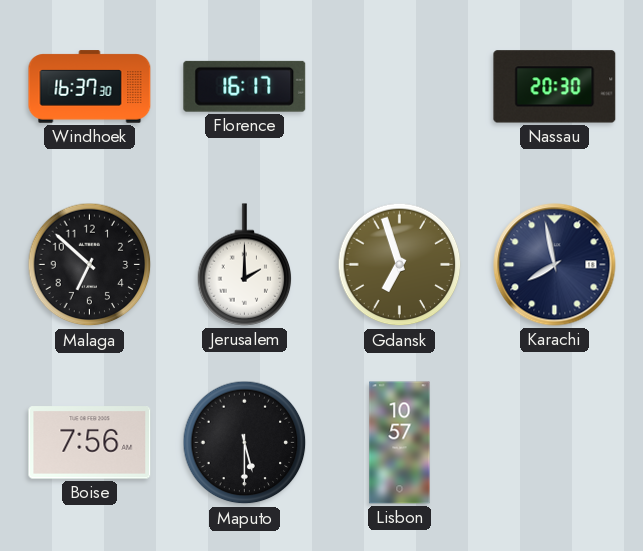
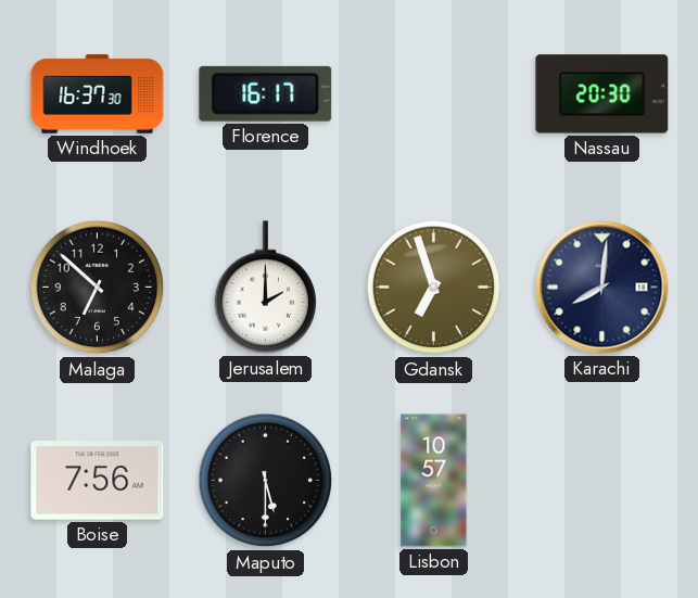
Karachi: 7:58 -> 8:01 (602, 288)
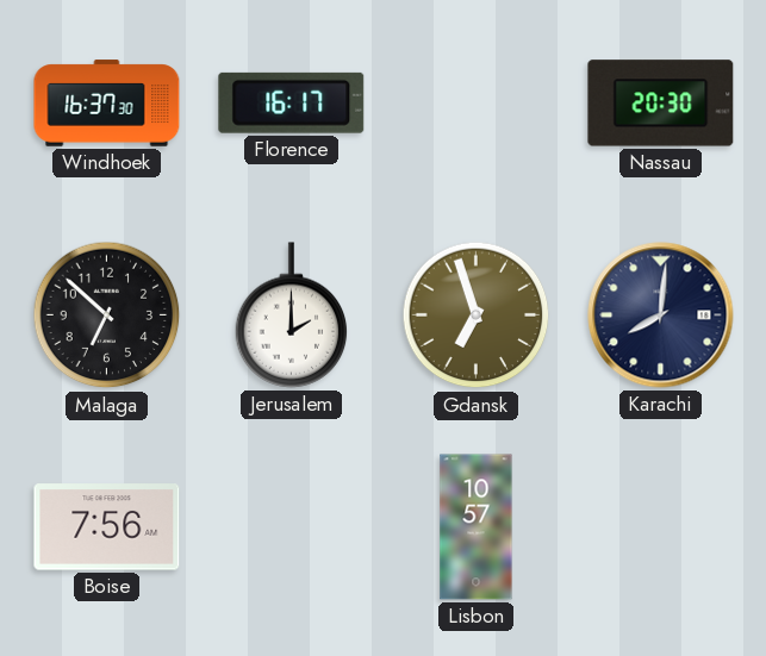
Maputo: 5:30 -> none (266, 481)
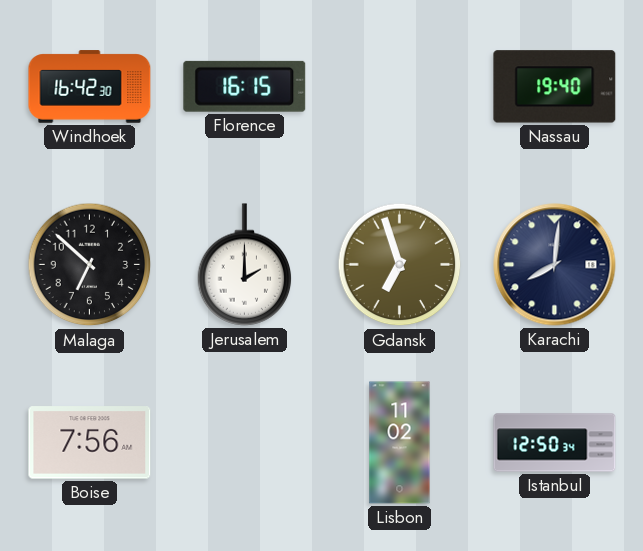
Windhoek: 16:37 -> 16:42 (90, 87)
Florence: 16:17 -> 16:15 (245, 86)
Nassau: 20:30 -> 19:40 (555, 87)
Lisbon: 10:57 -> 11:02 (400, 443)
Istanbul: none -> 12:50 (555, 443)
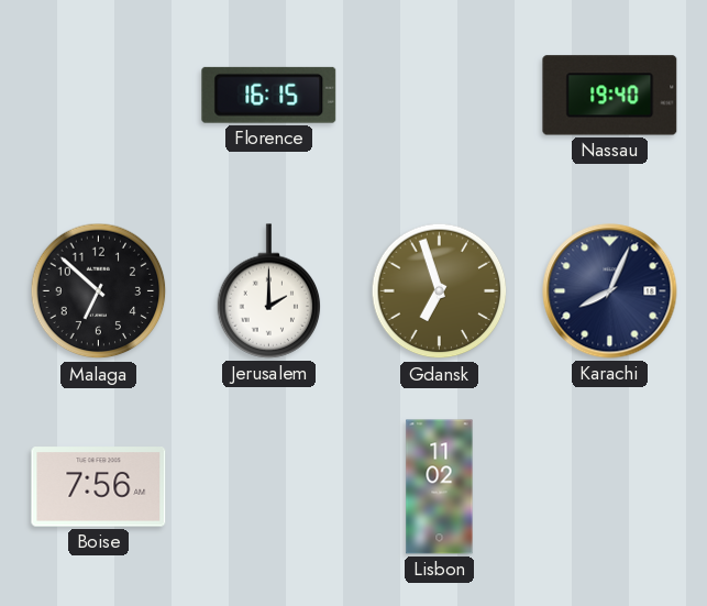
Windhoek: 16:42 -> none (90, 87)
Karachi: 8:01 -> 8:04 (610, 291)
Istanbul: 12:50 -> none (555, 443)
